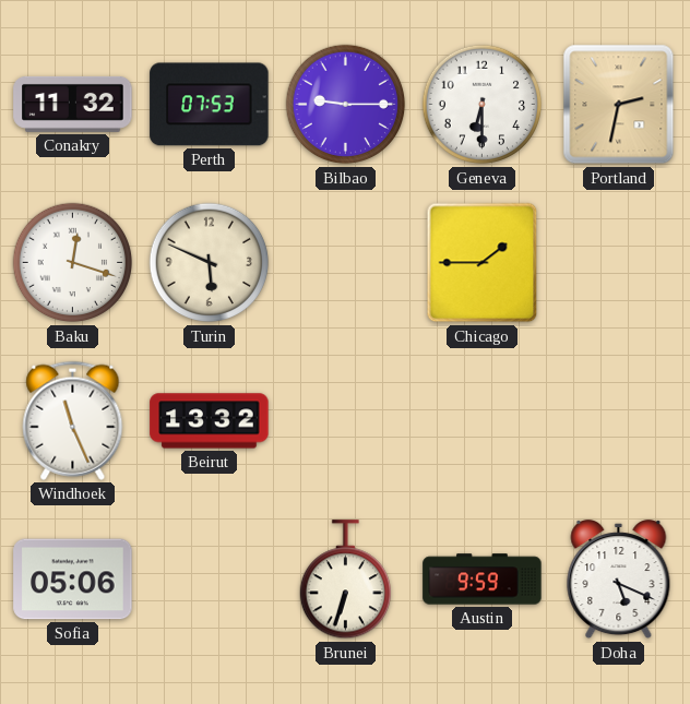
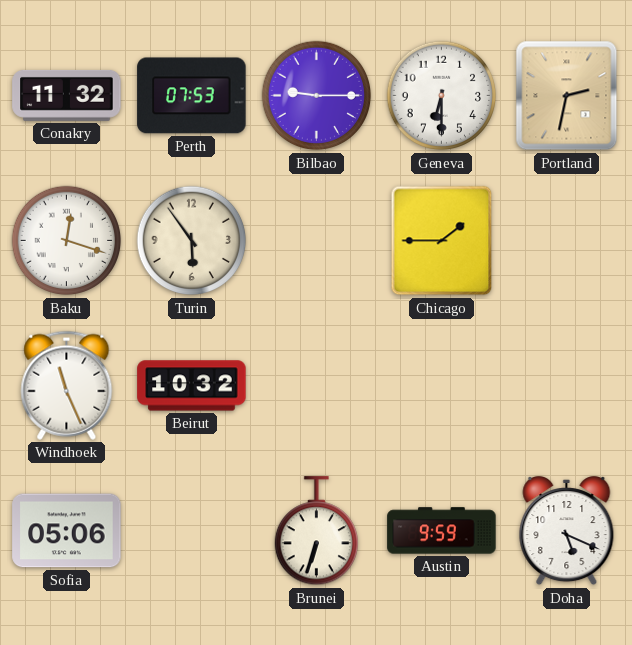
Turin: 5:49 -> 5:54 (192, 241)
Beirut: 13:32 -> 10:32 (192, 386)
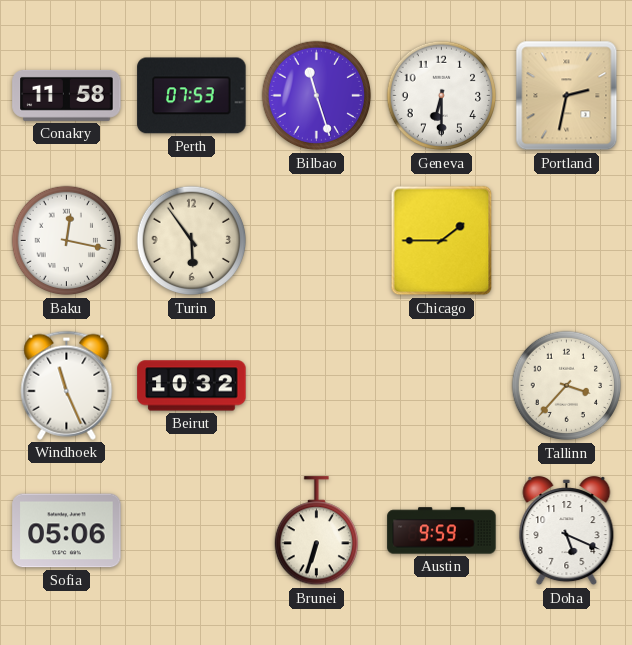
Conakry: 11:32 -> 11:58 (67, 95)
Bilbao: 9:15 -> 11:27 (317, 96)
Baku: 12:18 -> 12:17 (67, 241)
Tallinn: none -> 3:37 (567, 386)
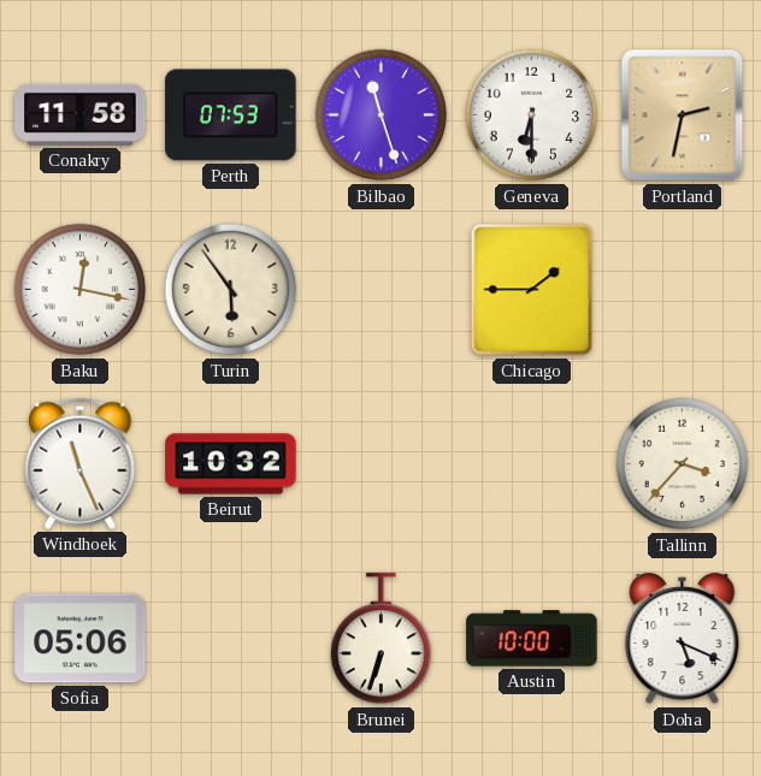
Austin: 9:59 -> 10:00 (532, 639)
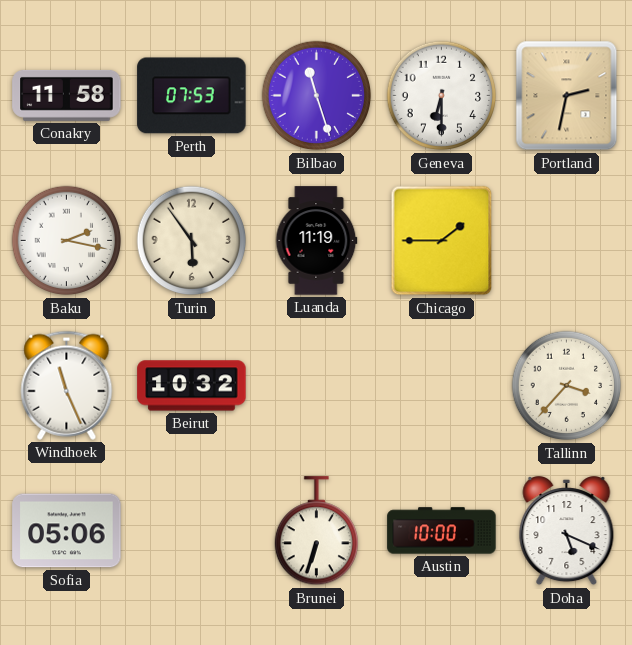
Baku: 12:17 -> 2:17 (67, 241)
Luanda: none -> 11:19 (317, 241)
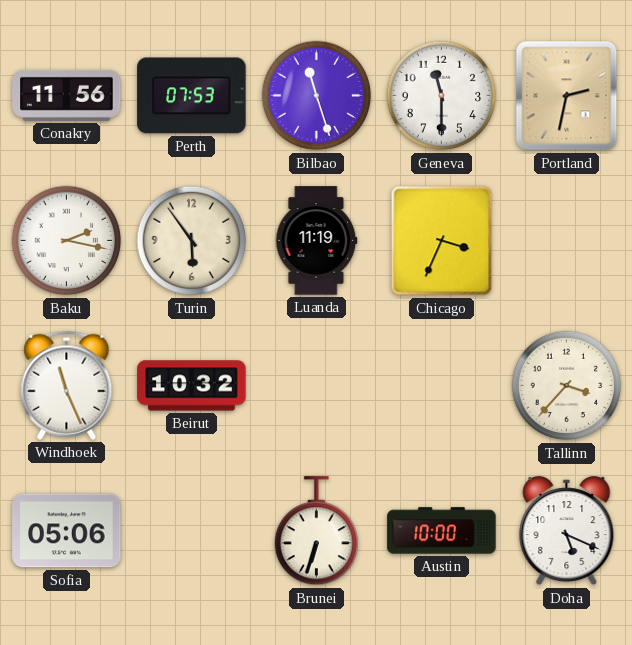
Conakry: 11:58 -> 11:56 (67, 95)
Geneva: 6:30 -> 11:30 (442, 96)
Chicago: 1:45 -> 3:34 (442, 241)
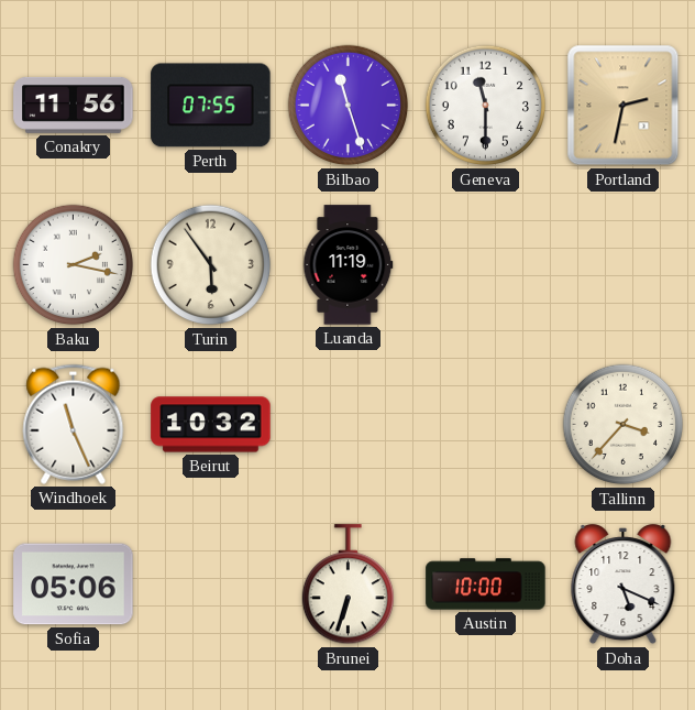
Perth: 07:53 -> 07:55 (211, 106)
Chicago: 3:34 -> none (442, 241)
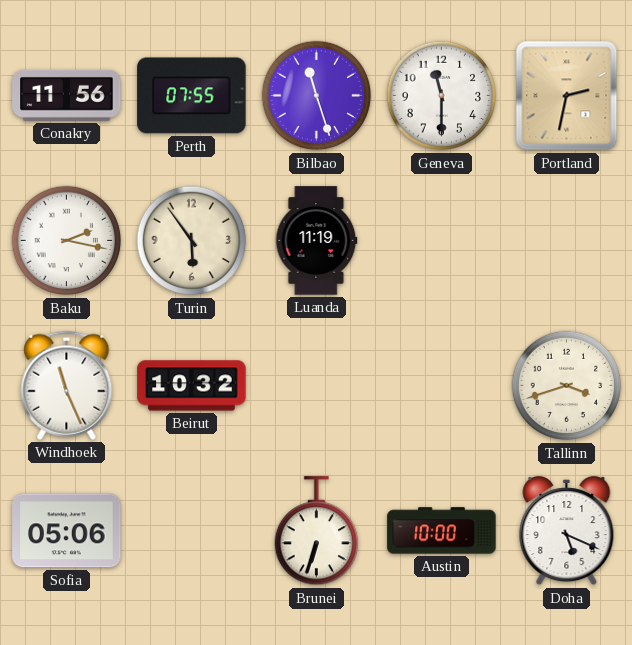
Tallinn: 3:37 -> 3:42 (567, 386)
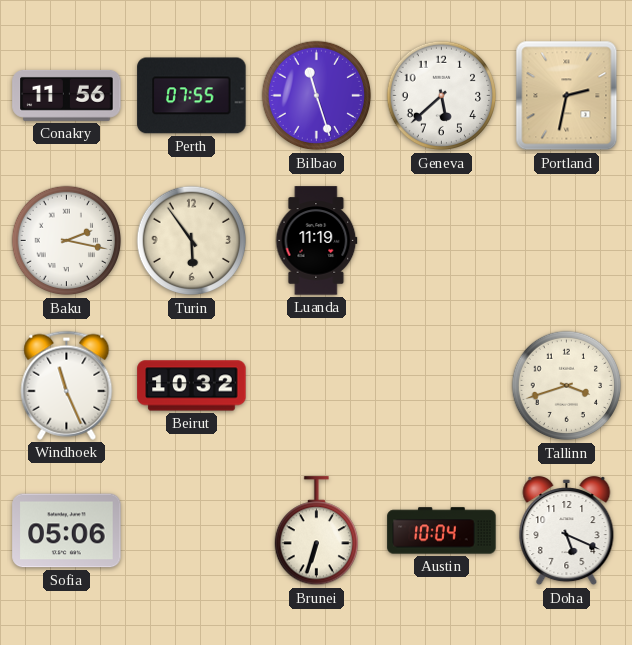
Geneva: 11:30 -> 5:38 (442, 96)
Austin: 10:00 -> 10:04 (442, 531)
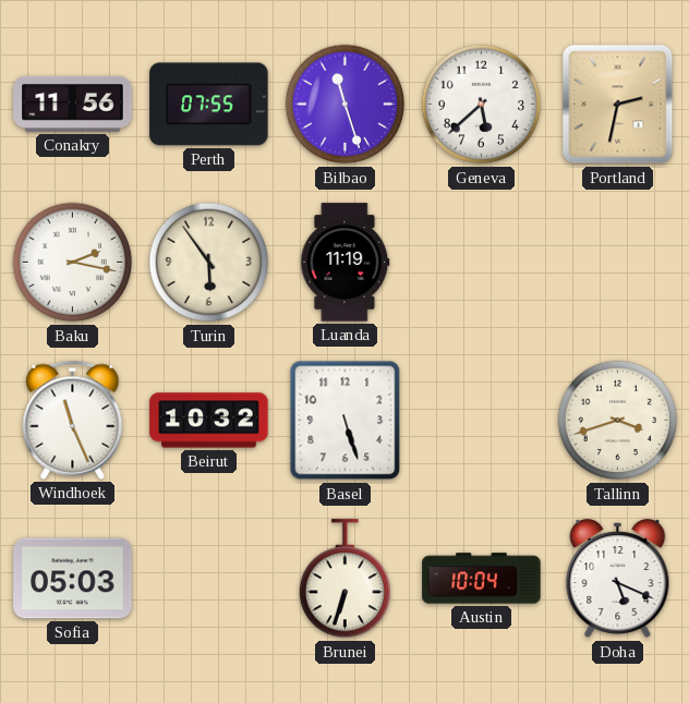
Basel: none -> 5:27 (346, 421)
Sofia: 05:06 -> 05:03 (73, 579)
